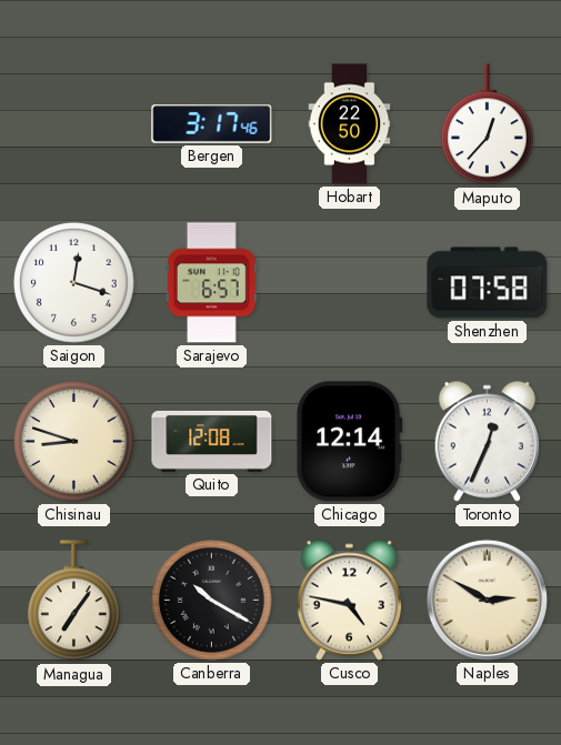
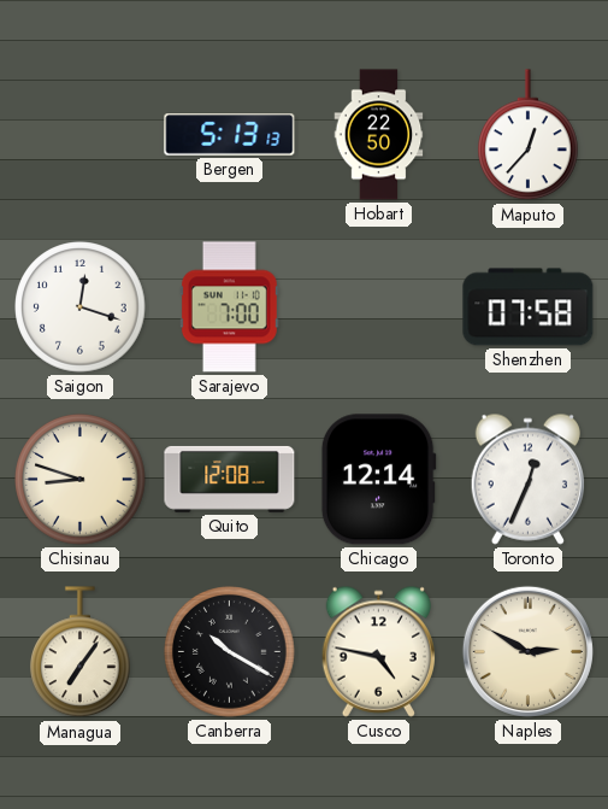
Bergen: 3:17 -> 5:13 (230, 135)
Sarajevo: 6:57 -> 7:00 (229, 307)
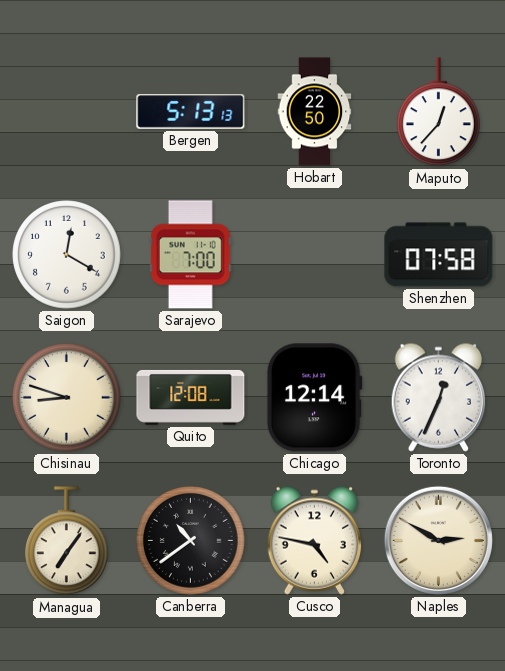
Saigon: 12:18 -> 12:20 (67, 255)
Canberra: 10:20 -> 10:39 (191, 541)
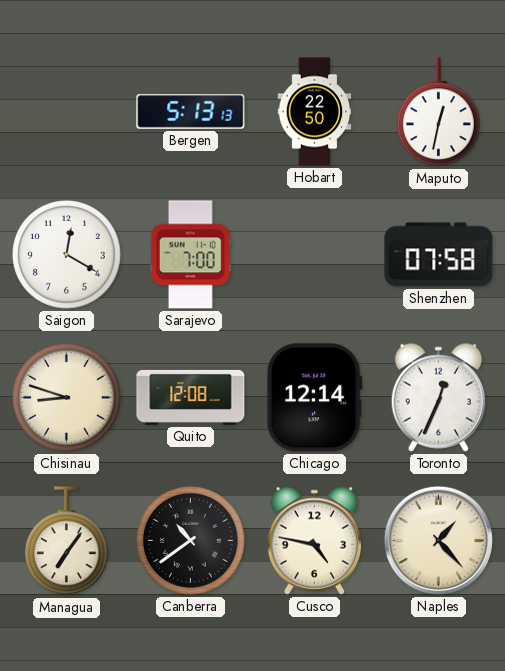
Maputo: 12:37 -> 12:32 (439, 112)
Naples: 2:50 -> 1:23 (438, 540)
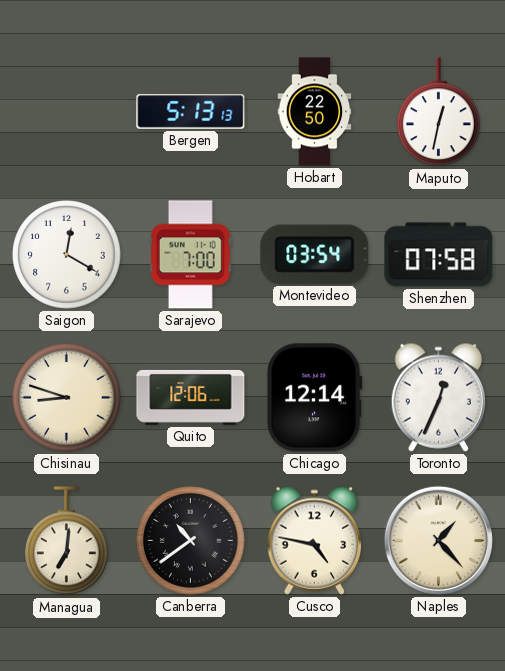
Montevideo: none -> 03:54 (315, 254)
Quito: 12:08 -> 12:06 (191, 397)
Managua: 7:06 -> 7:01 (67, 541)
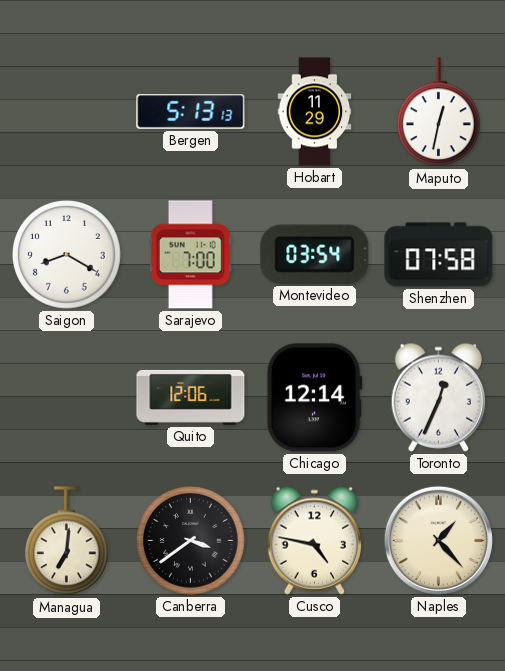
Hobart: 22:50 -> 11:29 (315, 112)
Saigon: 12:20 -> 8:20 (67, 255)
Chisinau: 8:48 -> none (67, 398)
Canberra: 10:39 -> 3:39 (191, 541)
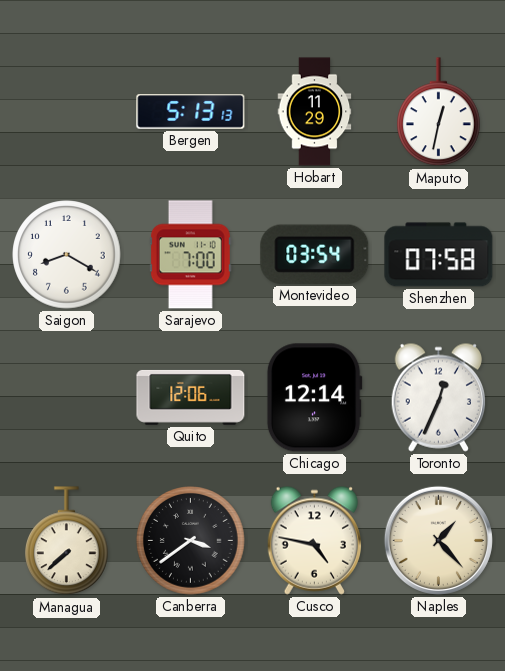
Managua: 7:01 -> 7:38 (67, 541)
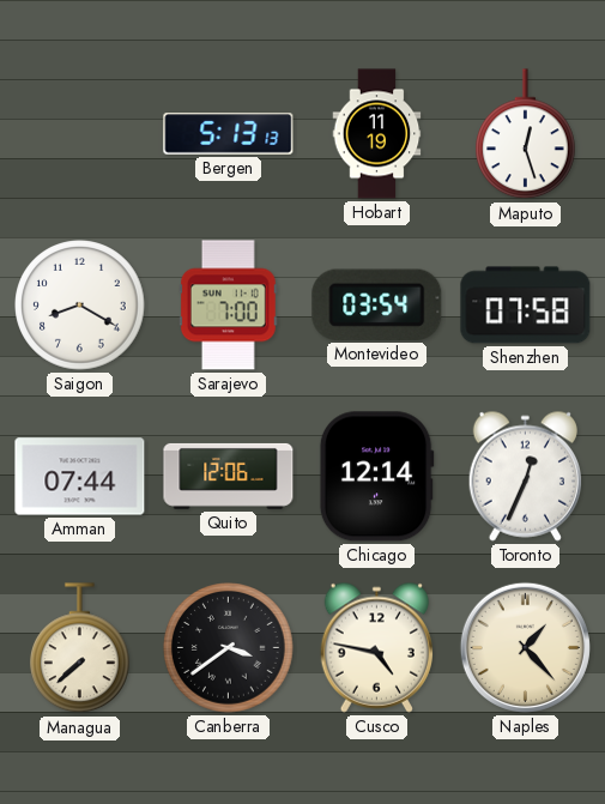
Hobart: 11:29 -> 11:19 (377, 134)
Maputo: 12:32 -> 12:27 (526, 134)
Amman: none -> 07:44 (80, 477)
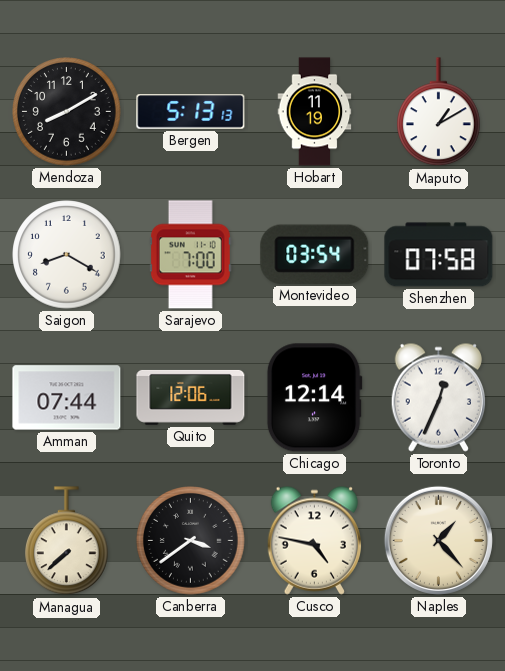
Mendoza: none -> 8:10 (67, 112)
Maputo: 12:27 -> 1:10 (439, 112)
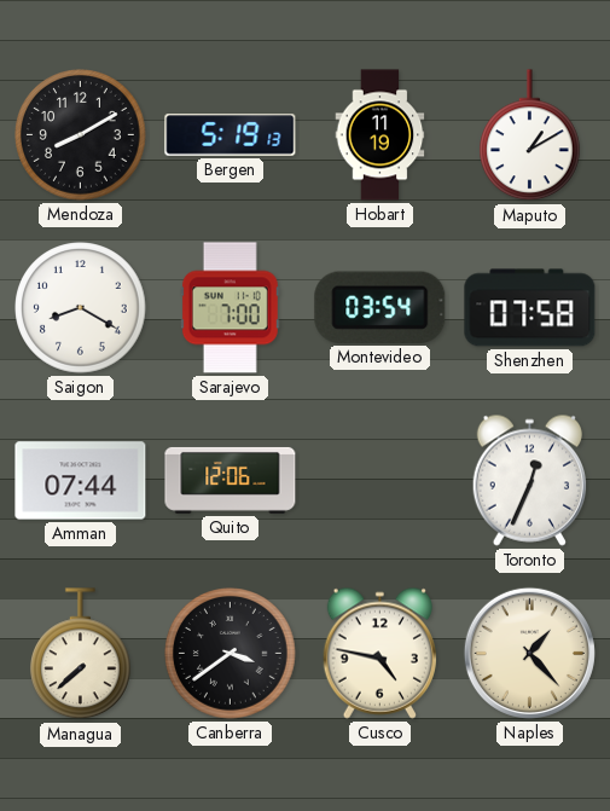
Bergen: 5:13 -> 5:19 (231, 135)
Chicago: 12:14 -> none (314, 398)
